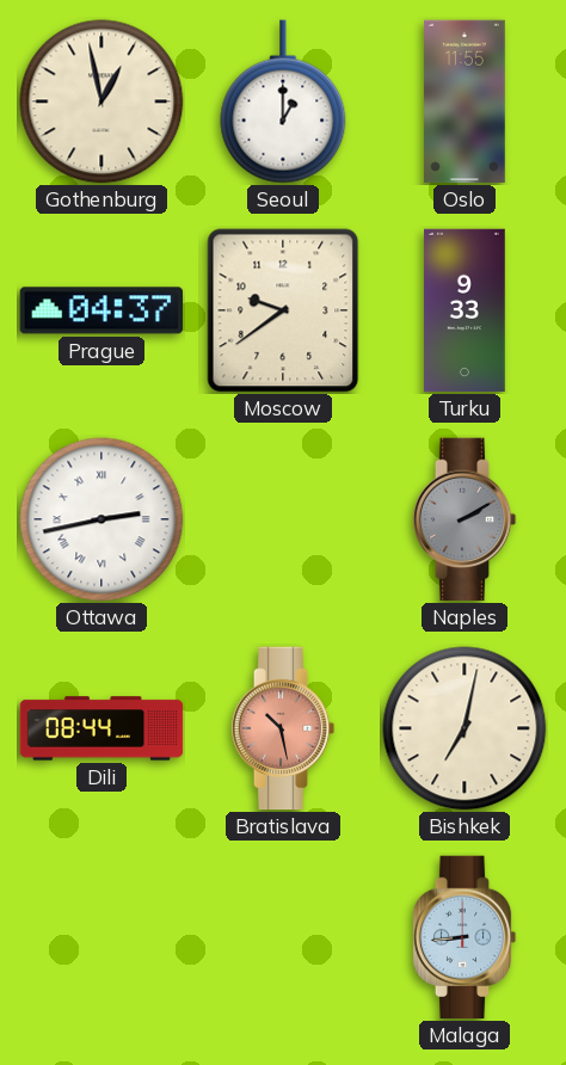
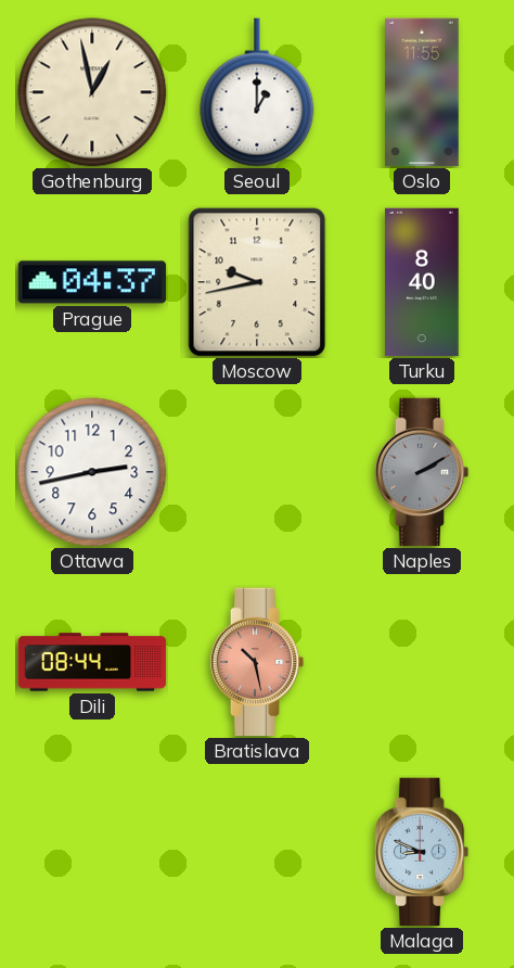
Moscow: 9:39 -> 9:43 (257, 282)
Turku: 9:33 -> 8:40 (422, 282)
Ottawa numerals: Roman -> Arabic (92, 472)
Bishkek: 7:02 -> none (465, 728)
Malaga: 8:44 -> 8:49 (422, 852)
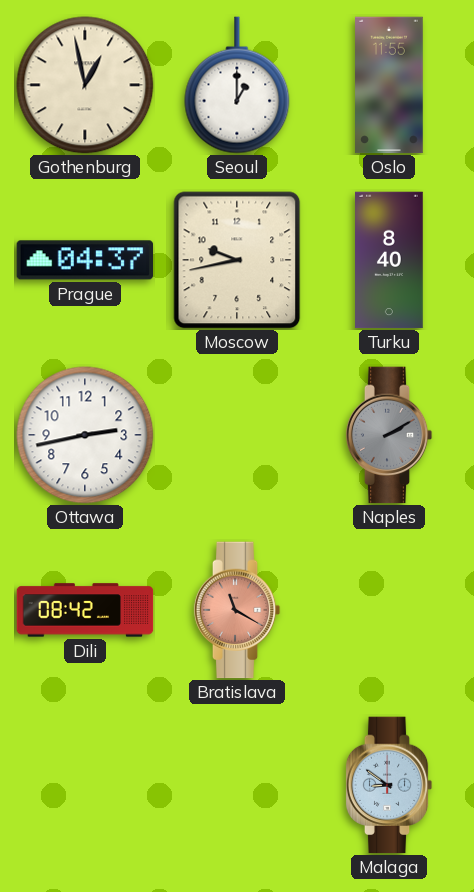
Dili: 08:44 -> 08:42 (85, 610)
Bratislava: 10:28 -> 11:20 (237, 610)
Malaga: 8:49 -> 8:51 (389, 785)
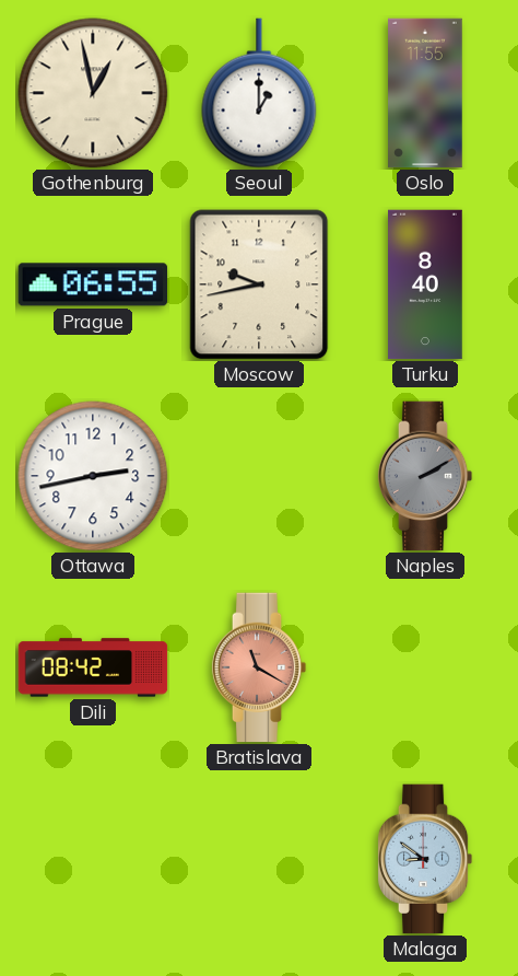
Prague: 04:37 -> 06:55 (93, 284)
